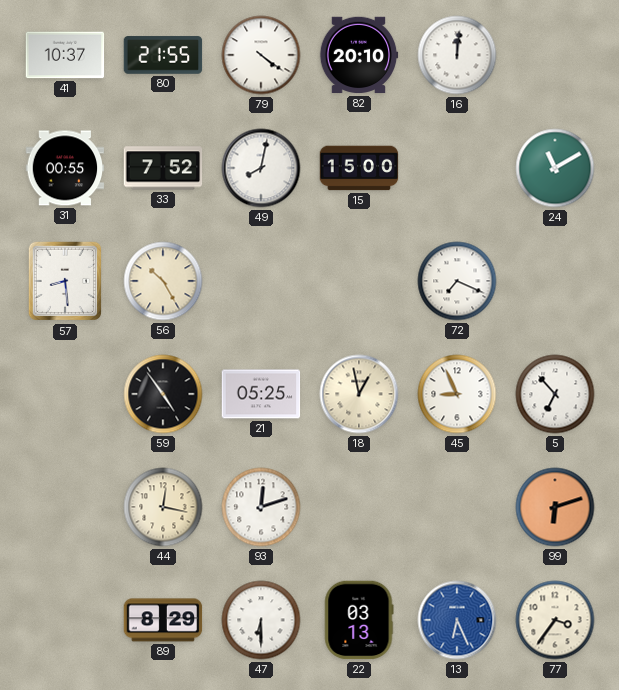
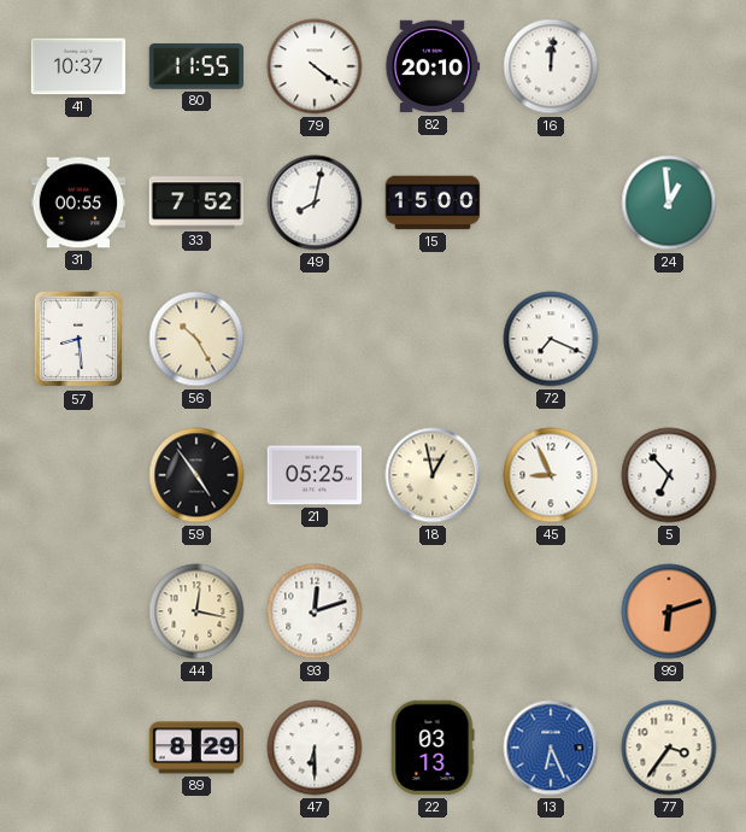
80: 21:55 -> 11:55 (196, 66)
24: 11:10 -> 12:59 (669, 203)
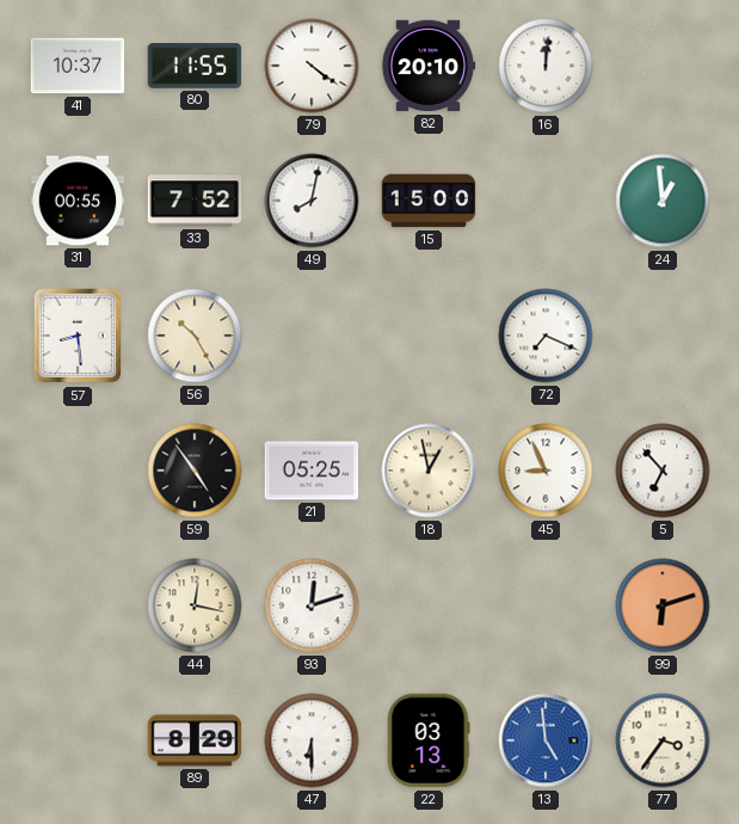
13: 6:26 -> 4:59 (546, 740)
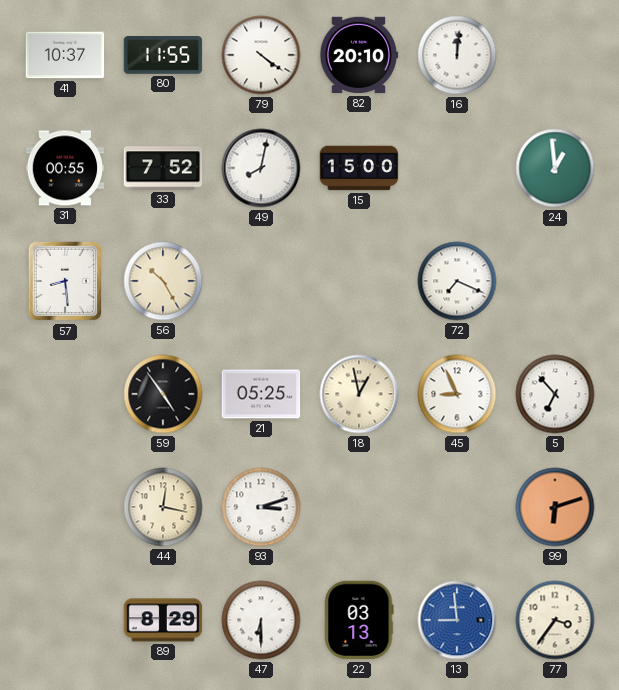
93: 12:12 -> 3:12 (261, 507)
13: 4:59 -> 8:59 (457, 620)
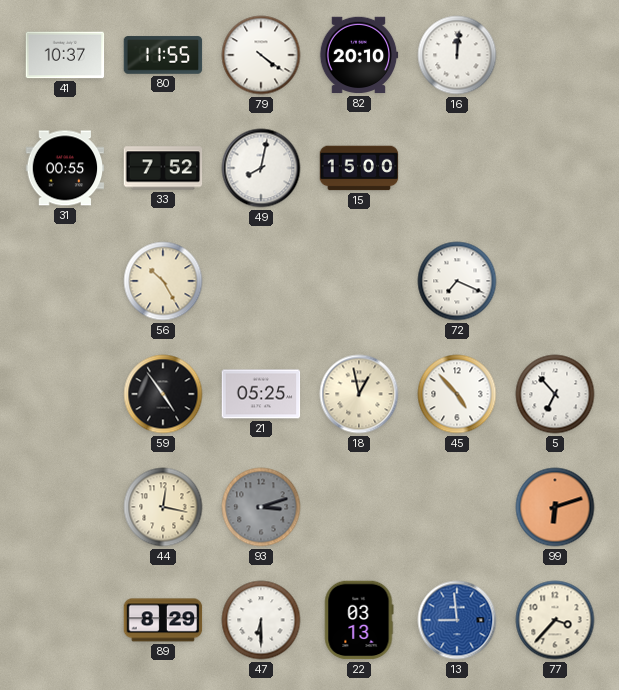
24: 12:59 -> none (555, 168)
57: 8:29 -> none (64, 281)
45: 8:56 -> 4:53 (457, 394)
93 dial: white -> grey (261, 507)
77: 3:36 -> 3:37 (555, 620)
